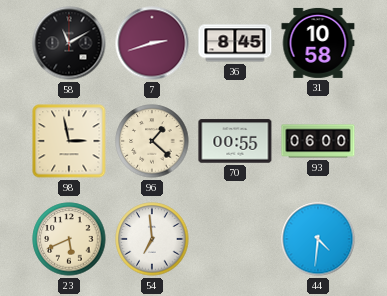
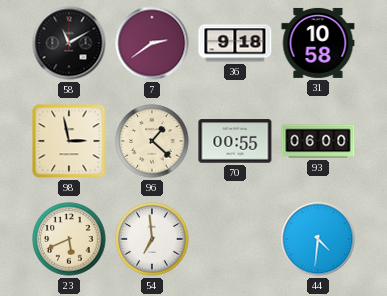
7: 2:42 -> 2:39 (152, 43)
36: 8:45 -> 9:18 (235, 43)
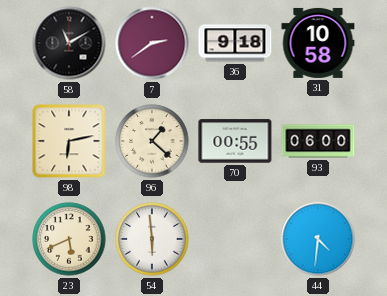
98: 2:58 -> 6:13 (69, 141)
54: 6:59 -> 5:59 (152, 239)
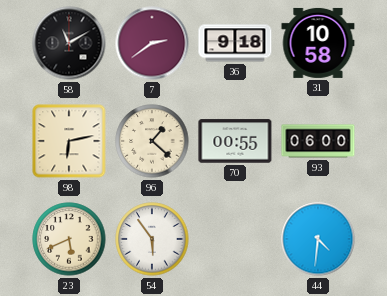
54: 5:59 -> 5:54 (152, 239)
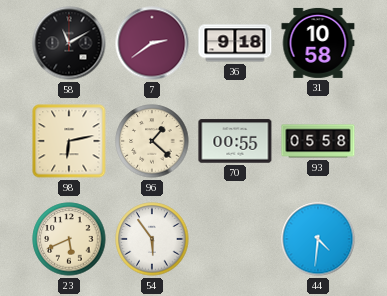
93: 06:00 -> 05:58 (318, 141)
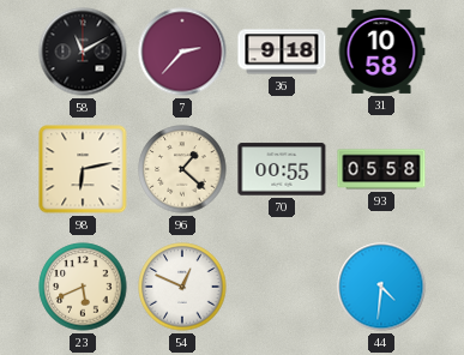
7: 2:39 -> 2:37 (182, 52)
54: 5:54 -> 12:49 (182, 287)
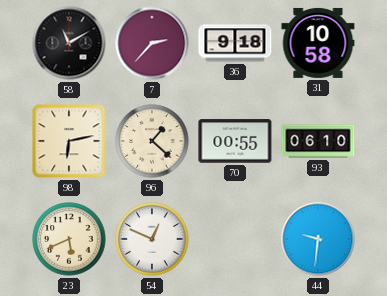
93: 05:58 -> 06:10 (318, 141)
44: 4:31 -> 9:31 (318, 239)
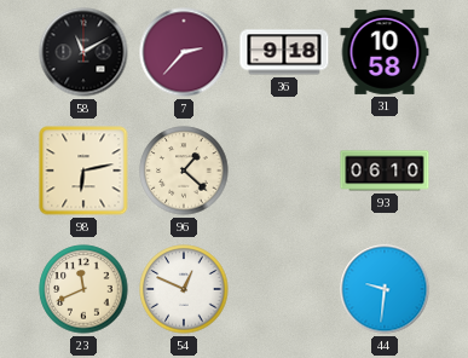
70: 00:55 -> none (235, 141)
23: 5:41 -> 11:41 (83, 289)
